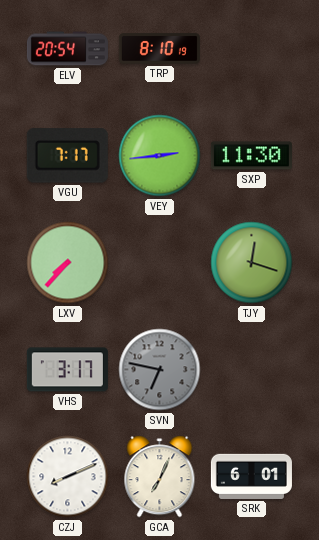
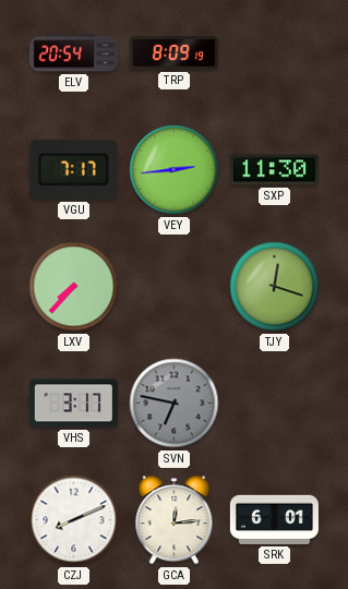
TRP: 8:10 -> 8:09 (173, 53)
GCA: 7:04 -> 12:14 (175, 520)
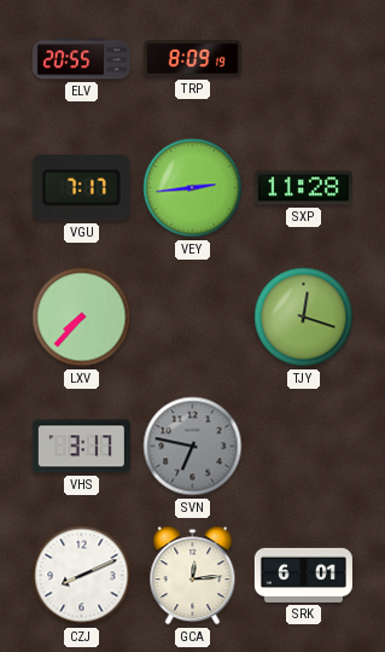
ELV: 20:54 -> 20:55 (81, 59)
SXP: 11:30 -> 11:28 (303, 188)
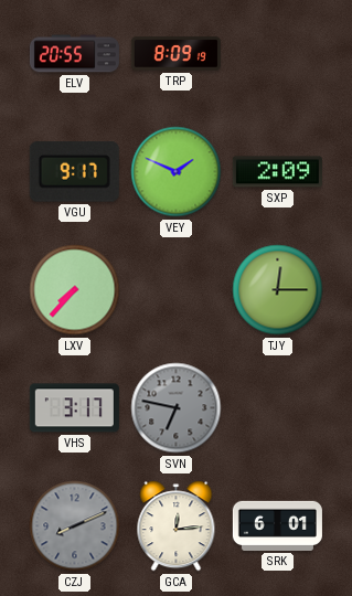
VGU: 7:17 -> 9:17 (74, 172)
VEY: 2:44 -> 1:49 (177, 172)
SXP: 11:28 -> 2:09 (277, 172)
TJY: 12:18 -> 12:15 (278, 290)
CZJ dial: white -> grey (75, 526)
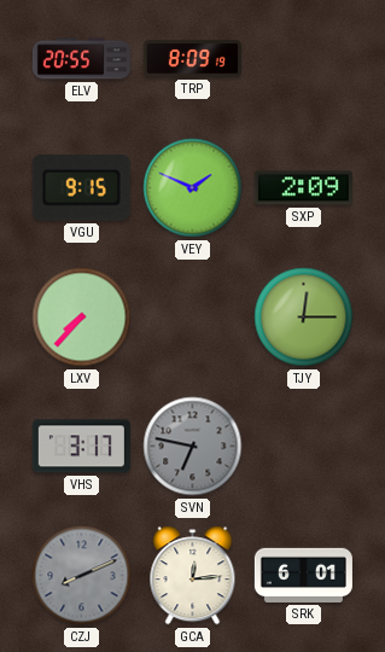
VGU: 9:17 -> 9:15 (81, 188)
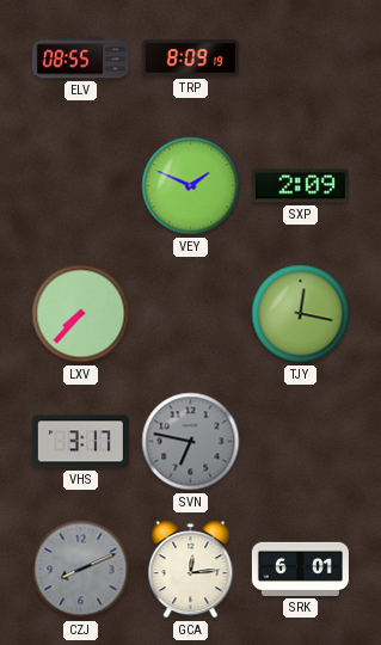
ELV: 20:55 -> 08:55 (80, 59)
VGU: 9:15 -> none (81, 188)
TJY: 12:15 -> 12:17 (301, 314)
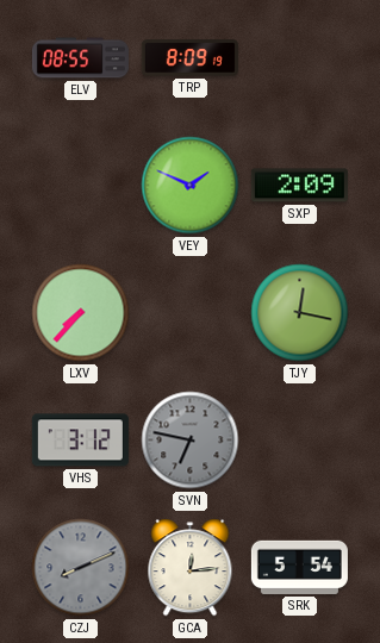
VHS: 3:17 -> 3:12 (80, 441)
SRK: 6:01 -> 5:54 (299, 567)
